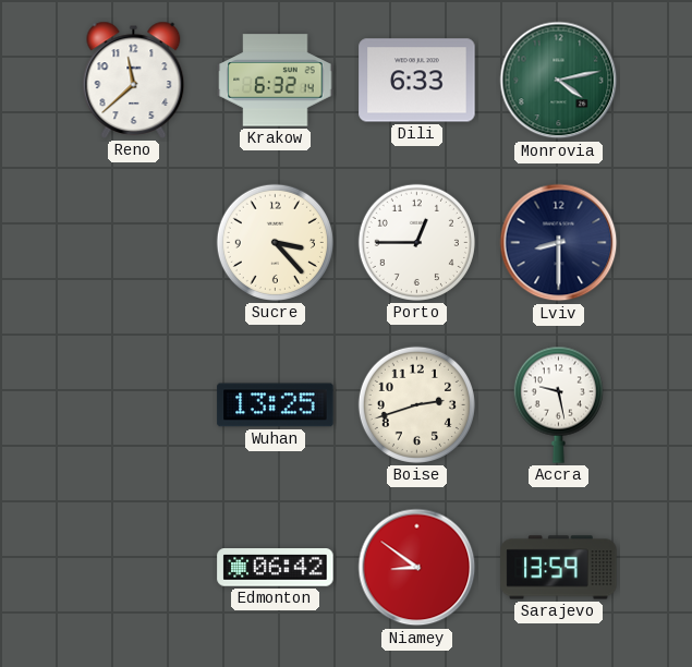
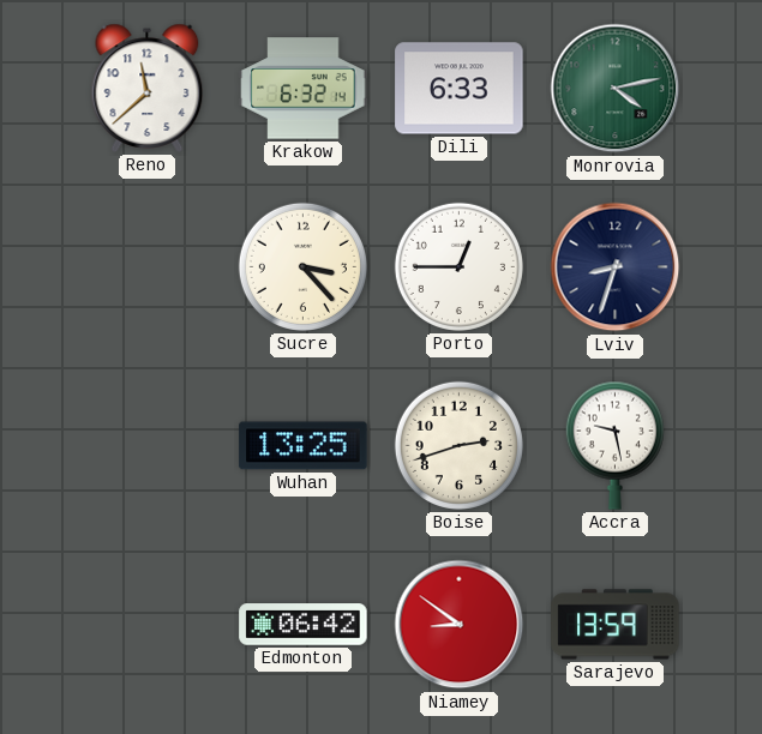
Lviv: 8:30 -> 8:33 (616, 267)
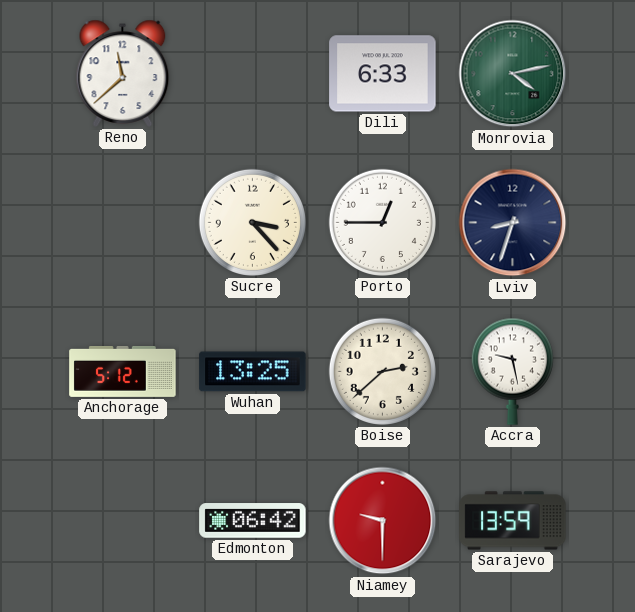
Krakow: 6:32 -> none (304, 89)
Anchorage: none -> 5:12 (123, 372)
Boise: 2:42 -> 2:38 (382, 371)
Niamey: 8:51 -> 9:30 (383, 521)
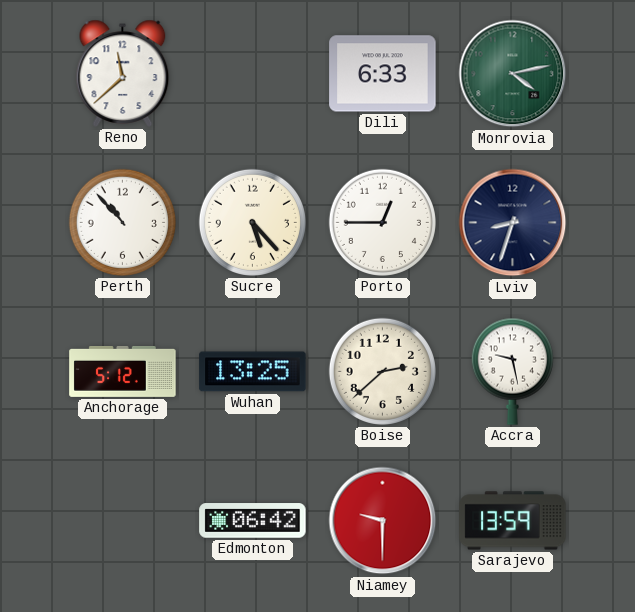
Perth: none -> 10:53 (122, 222)
Sucre: 3:23 -> 5:23 (252, 222)
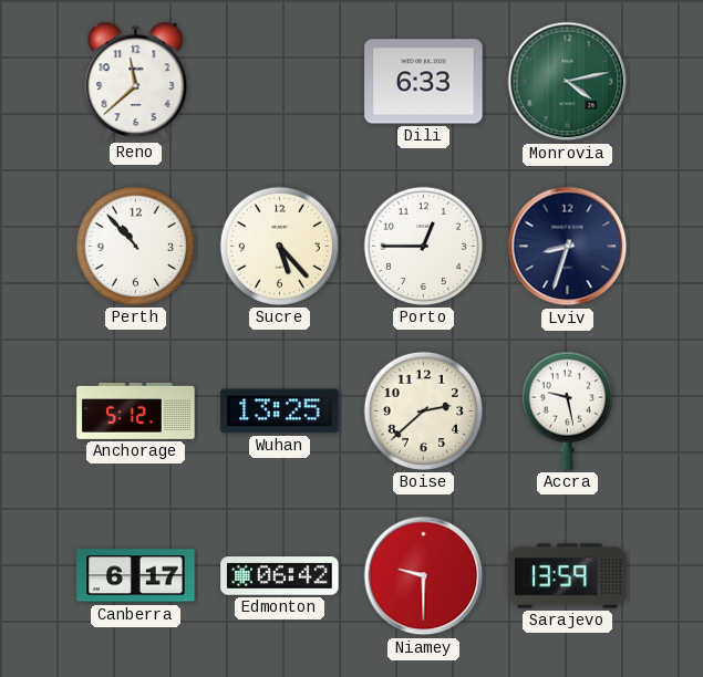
Canberra: none -> 6:17 (136, 576)
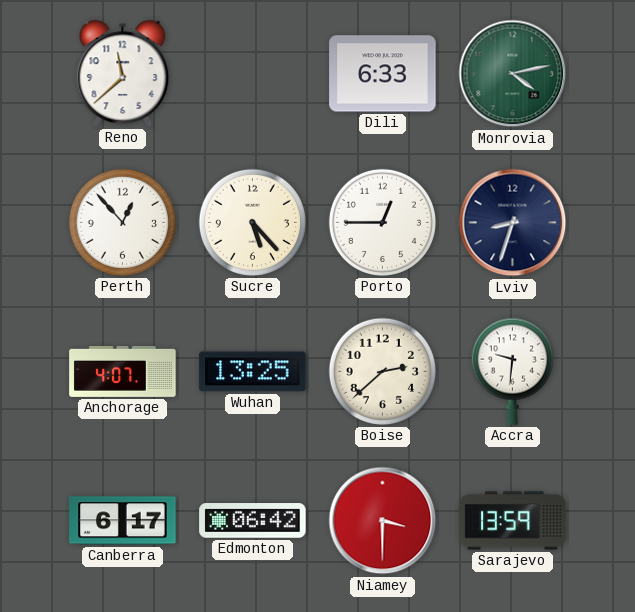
Perth: 10:53 -> 12:53 (122, 222)
Anchorage: 5:12 -> 4:07 (123, 372)
Accra: 9:28 -> 9:31 (512, 371)
Niamey: 9:30 -> 3:30 (383, 521)
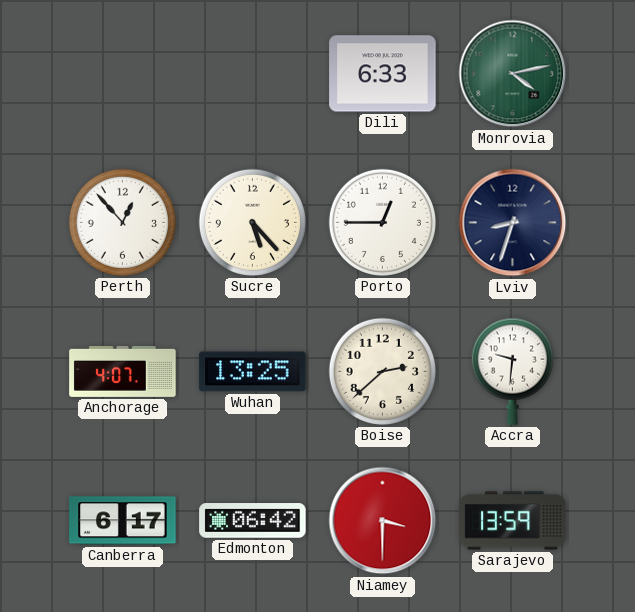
Reno: 11:38 -> none (123, 73)
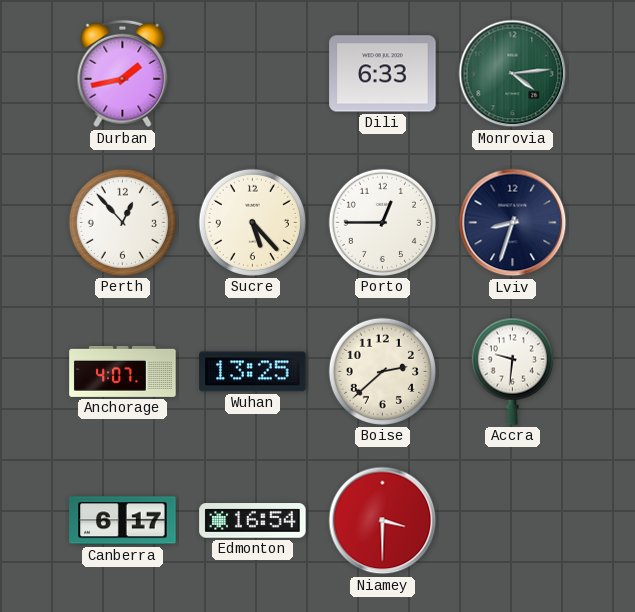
Durban: none -> 1:43 (123, 74)
Monrovia: 4:13 -> 4:14 (513, 74)
Edmonton: 06:42 -> 16:54 (253, 521)
Sarajevo: 13:59 -> none (513, 521)
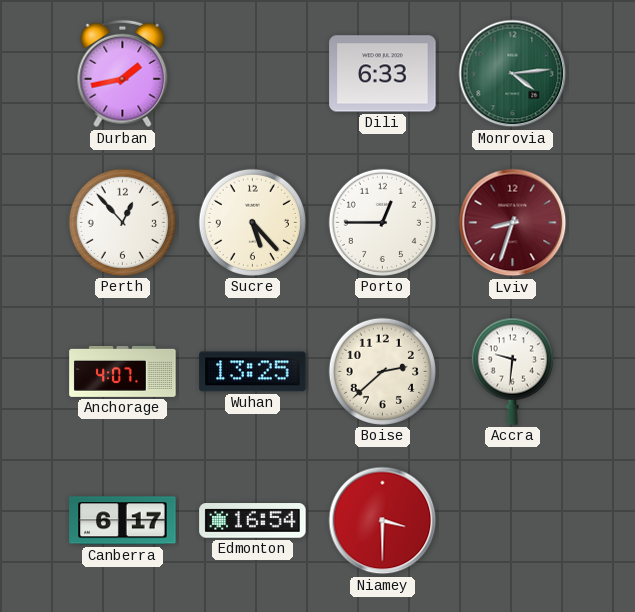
Lviv dial: navy -> burgundy (513, 223)
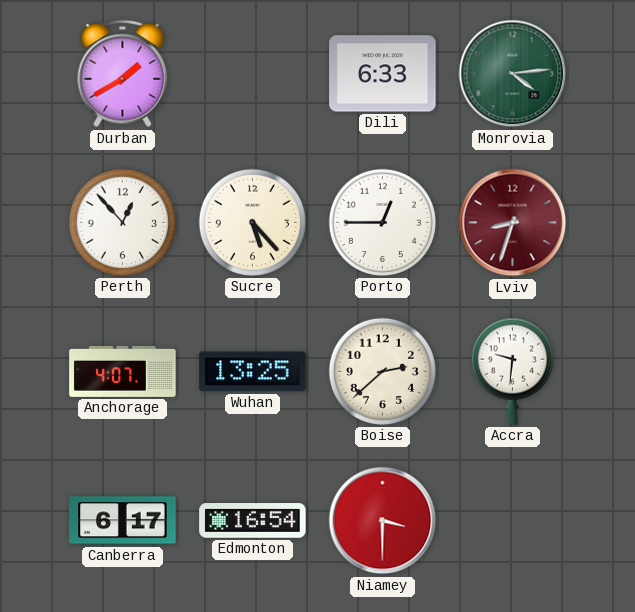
Durban: 1:43 -> 1:40 (123, 74)
